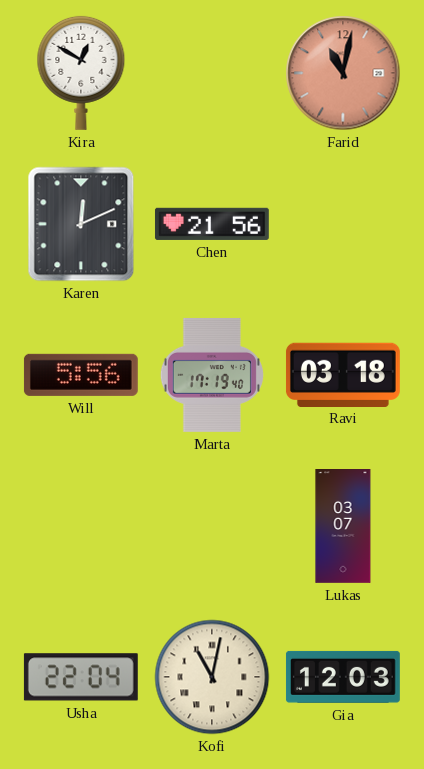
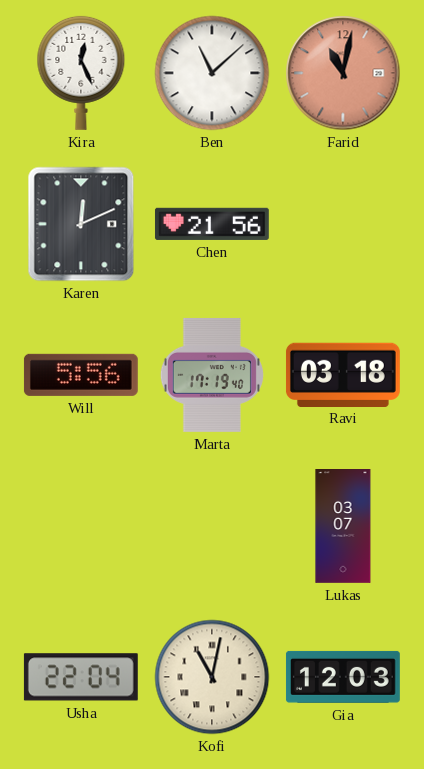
Kira: 12:50 -> 12:26 (81, 73)
Ben: none -> 11:08 (212, 73)
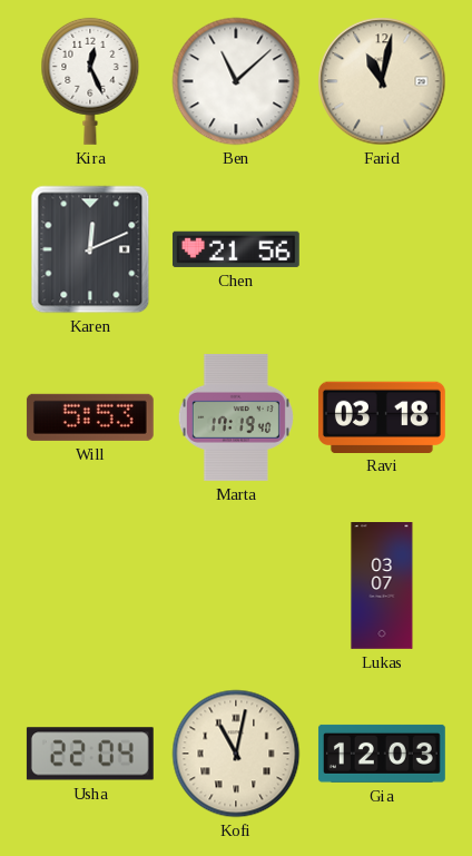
Farid dial: salmon -> cream (382, 81)
Will: 5:56 -> 5:53 (90, 417)
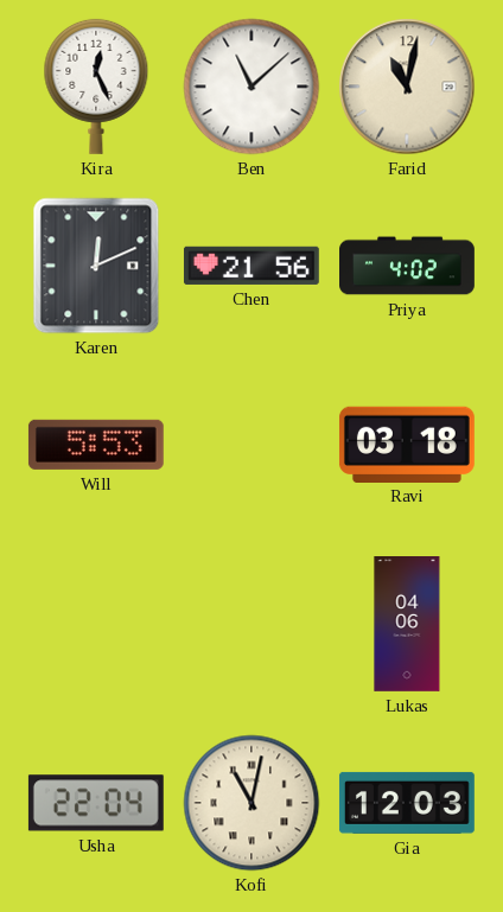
Priya: none -> 4:02 (408, 266)
Marta: 17:19 -> none (236, 417)
Lukas: 03:07 -> 04:06 (407, 625)
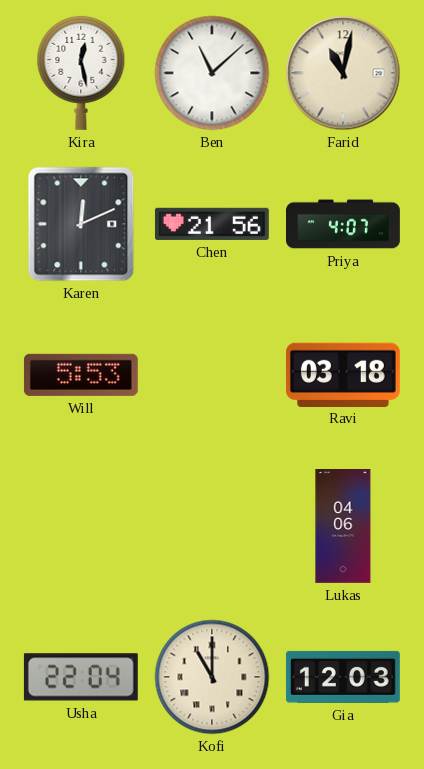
Kira: 12:26 -> 12:28 (81, 73)
Priya: 4:02 -> 4:07 (344, 224)
Kofi: 11:02 -> 11:00 (212, 677)
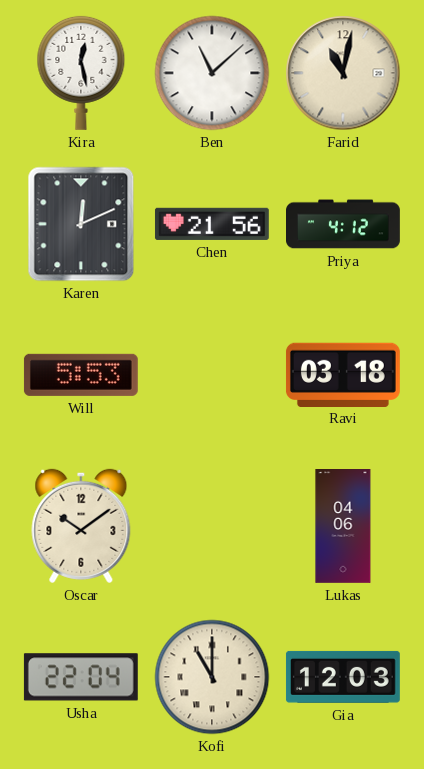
Priya: 4:07 -> 4:12 (344, 224)
Oscar: none -> 10:09 (81, 526)
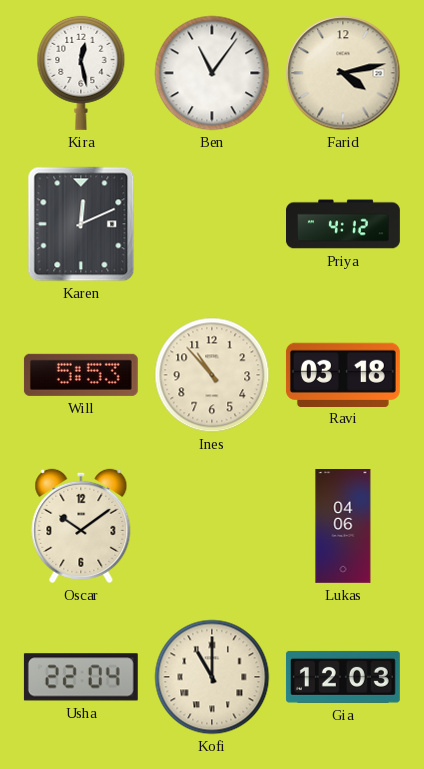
Ben: 11:08 -> 11:06 (212, 73)
Farid: 11:02 -> 4:13 (343, 73)
Chen: 21:56 -> none (212, 224)
Ines: none -> 10:53 (212, 375)
